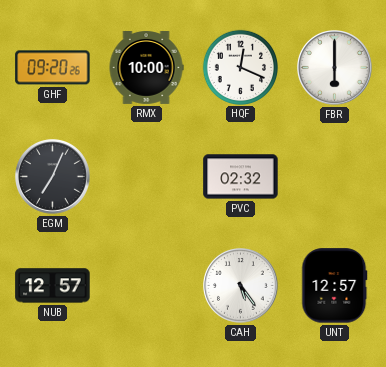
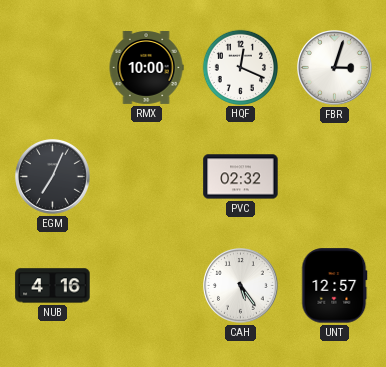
GHF: 09:20 -> none (53, 68)
FBR: 6:00 -> 3:03 (335, 68)
NUB: 12:57 -> 4:16 (53, 286)
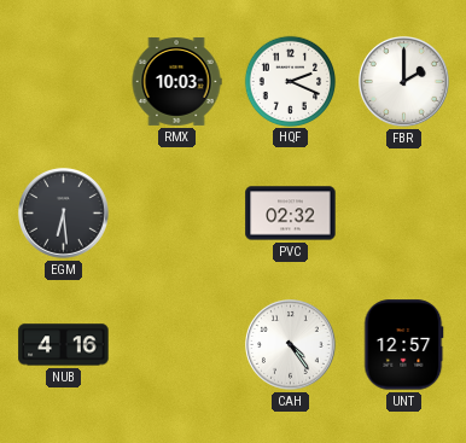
RMX: 10:00 -> 10:03 (176, 82)
HQF: 12:19 -> 2:19 (290, 81)
FBR: 3:03 -> 2:00 (404, 82)
EGM: 7:04 -> 6:29 (64, 214)
CAH: 5:24 -> 4:24 (291, 345)
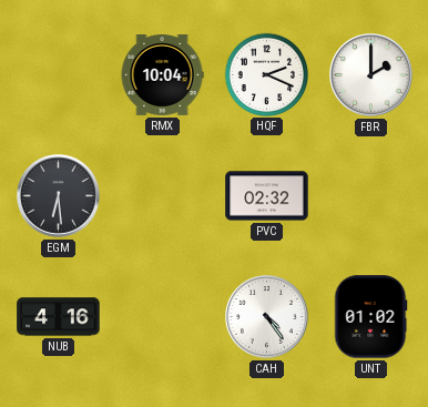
RMX: 10:03 -> 10:04 (162, 75)
UNT: 12:57 -> 01:02 (371, 317)
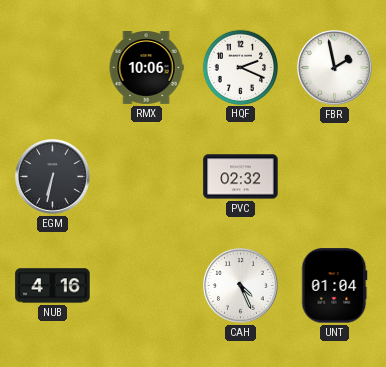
RMX: 10:04 -> 10:06 (146, 68)
FBR: 2:00 -> 1:58 (335, 68)
EGM: 6:29 -> 6:32 (53, 177)
CAH: 4:24 -> 4:26 (241, 286)
UNT: 01:02 -> 01:04 (335, 286)
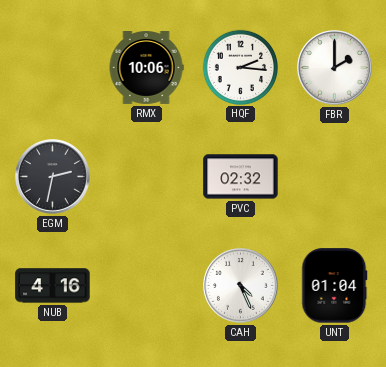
HQF: 2:19 -> 2:16 (240, 67)
FBR: 1:58 -> 2:00 (335, 68)
EGM: 6:32 -> 2:32 (53, 177)
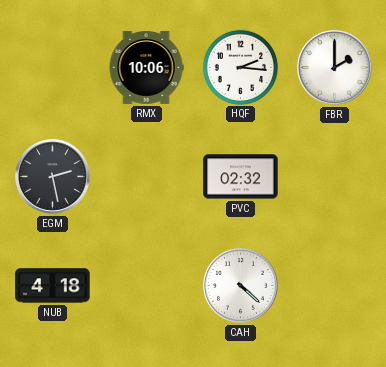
EGM: 2:32 -> 2:28 (53, 177)
NUB: 4:16 -> 4:18 (53, 286)
CAH: 4:26 -> 4:22 (241, 286)
UNT: 01:04 -> none (335, 286)
